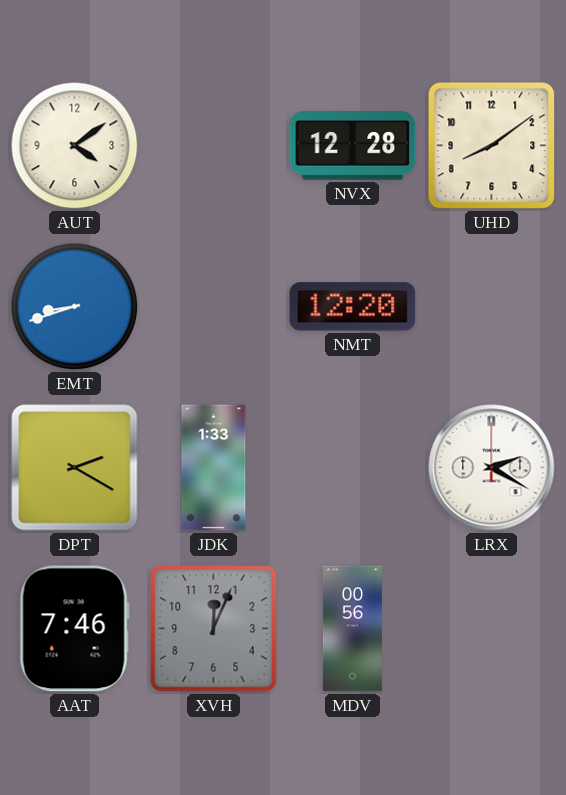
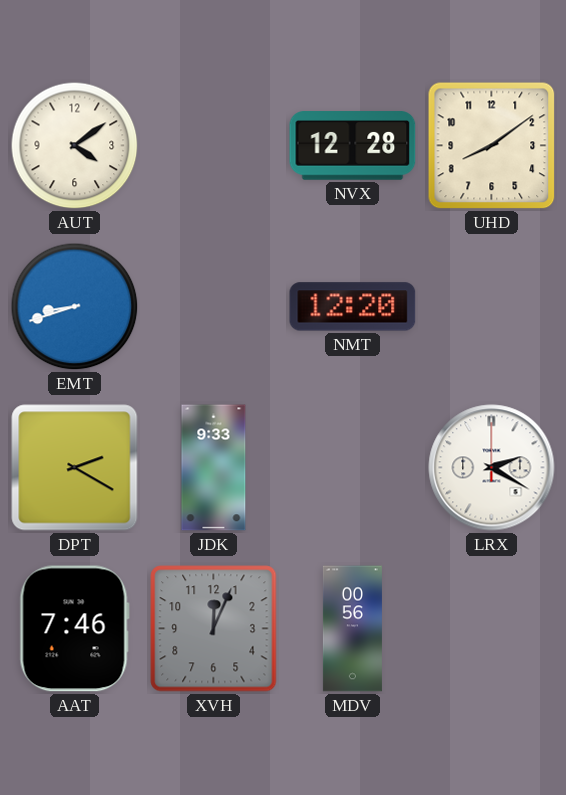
JDK: 1:33 -> 9:33 (214, 468)
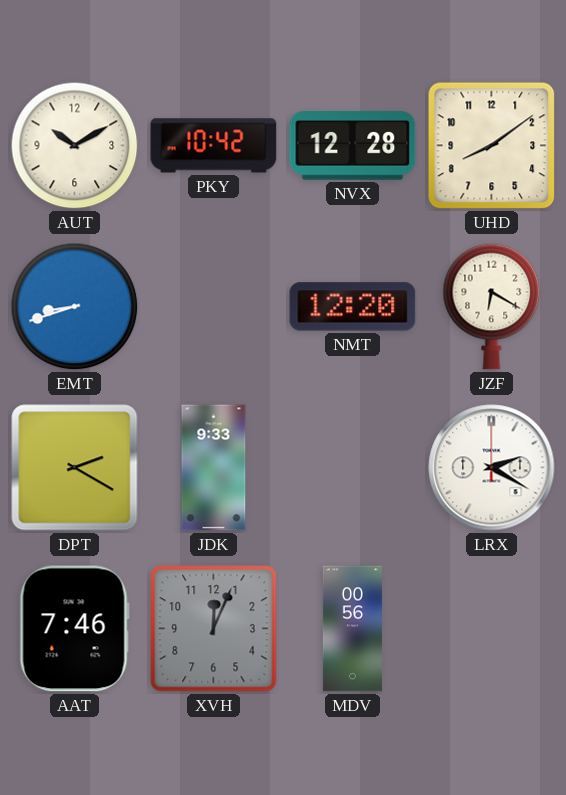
AUT: 4:09 -> 10:10 (75, 146)
PKY: none -> 10:42 (214, 146)
JZF: none -> 6:20 (492, 306)
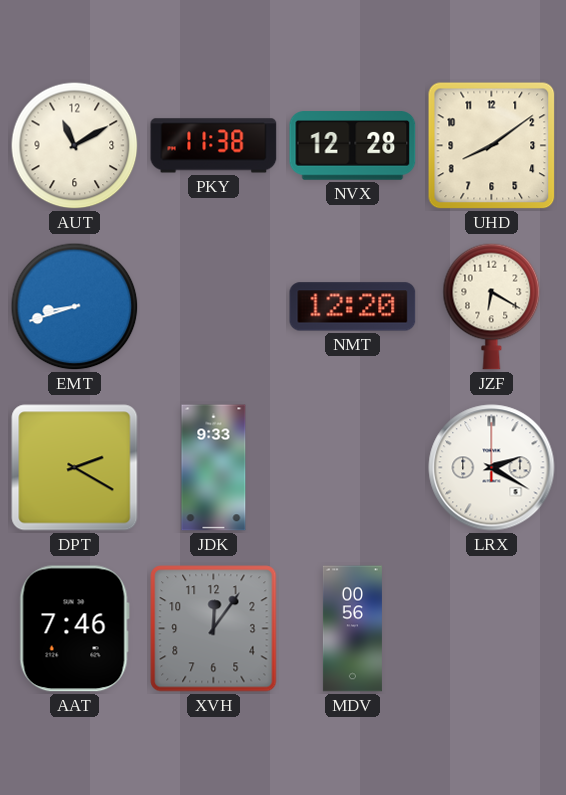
AUT: 10:10 -> 11:10 (75, 146)
PKY: 10:42 -> 11:38 (214, 146)
XVH: 12:04 -> 12:06 (214, 629)
